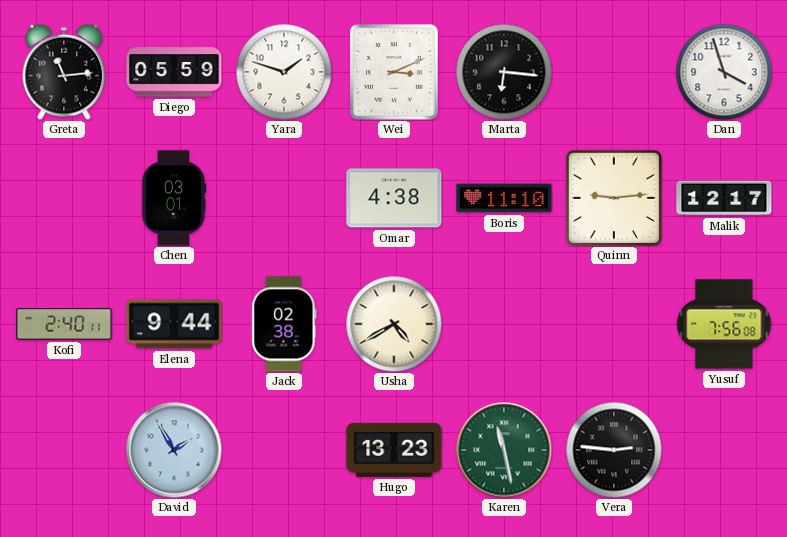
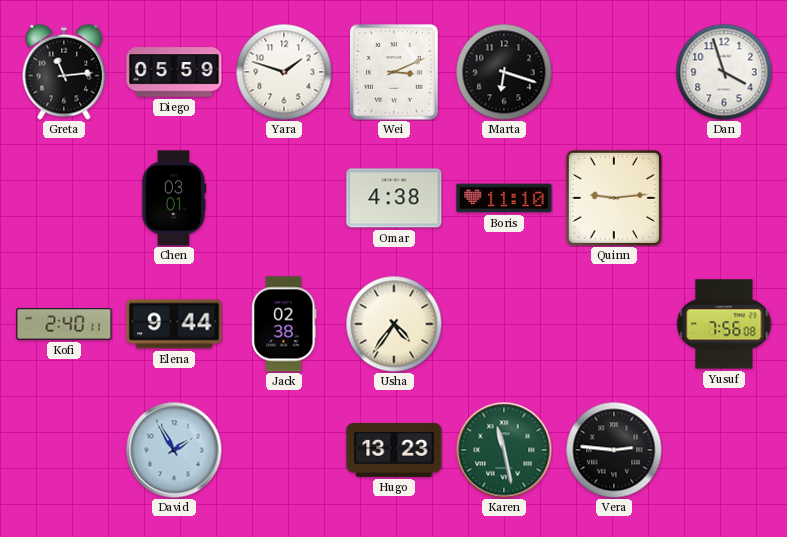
Marta: 6:16 -> 6:18 (504, 72)
Malik: 12:17 -> none (724, 198)
Usha: 4:40 -> 4:36 (394, 324)
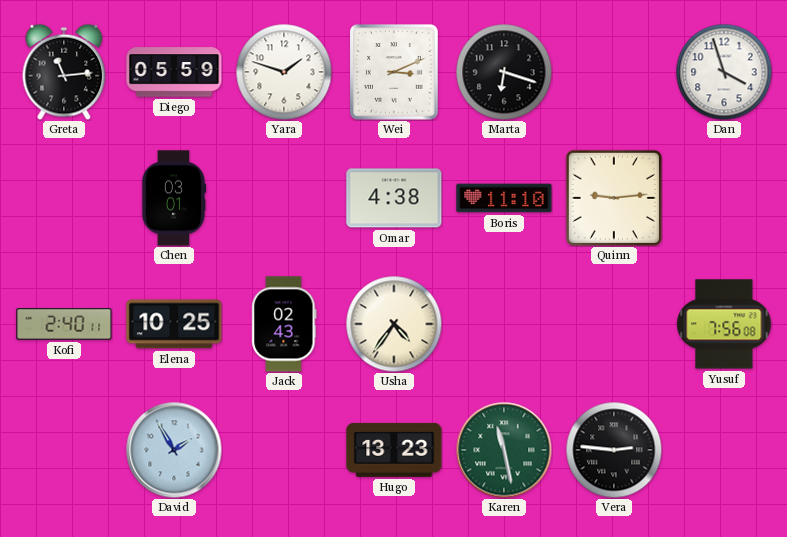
Elena: 9:44 -> 10:25 (174, 324)
Jack: 02:38 -> 02:43 (284, 324)
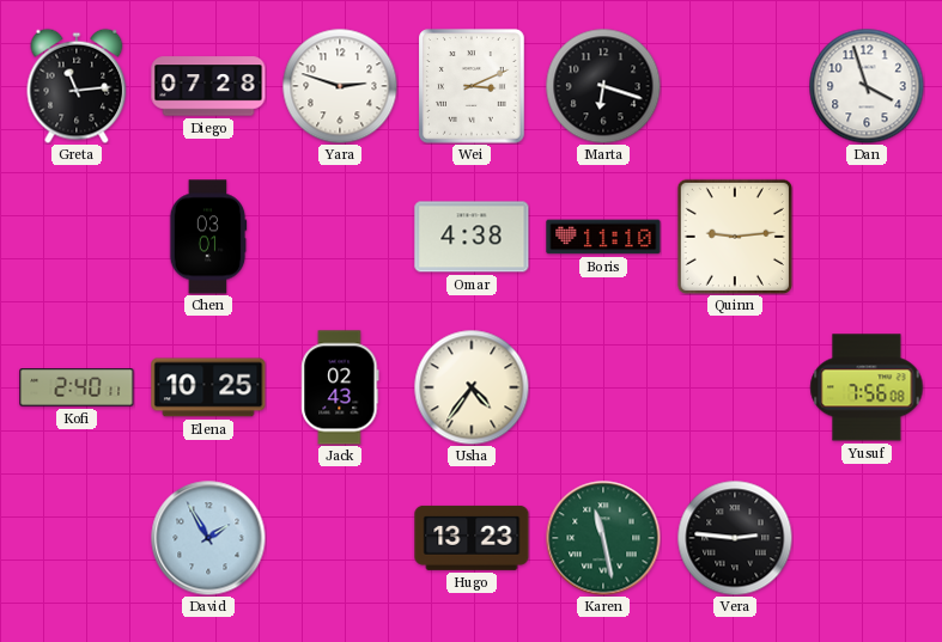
Diego: 05:59 -> 07:28 (208, 86)
Yara: 1:48 -> 2:48 (340, 86)
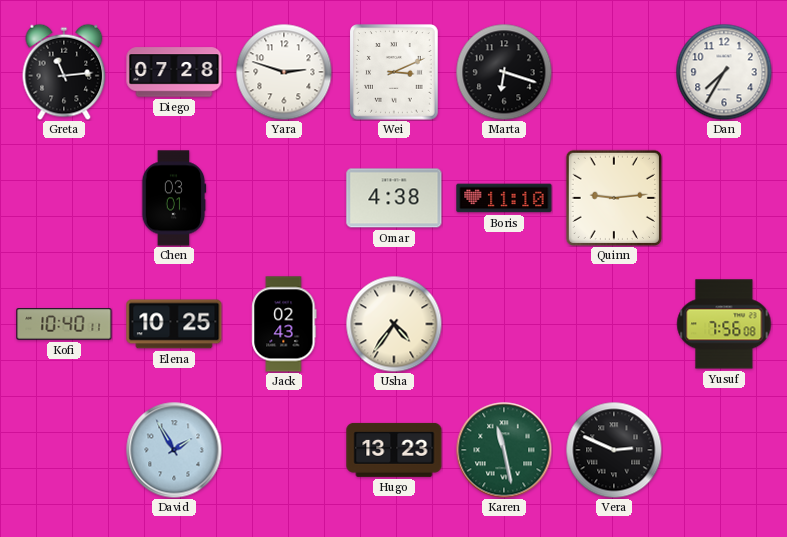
Dan: 3:57 -> 7:35 (724, 72)
Kofi: 2:40 -> 10:40 (64, 324)
Vera: 2:46 -> 2:49 (614, 450)
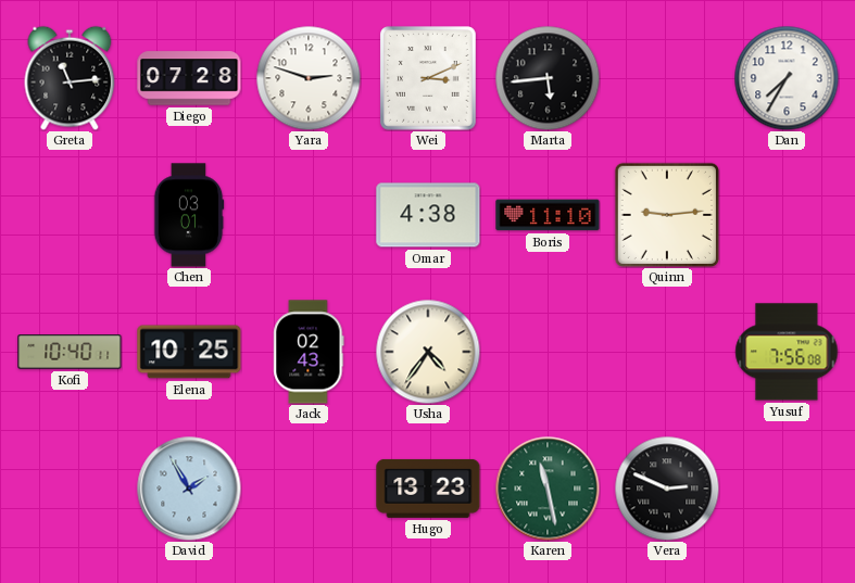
Marta: 6:18 -> 5:44 (548, 78)
